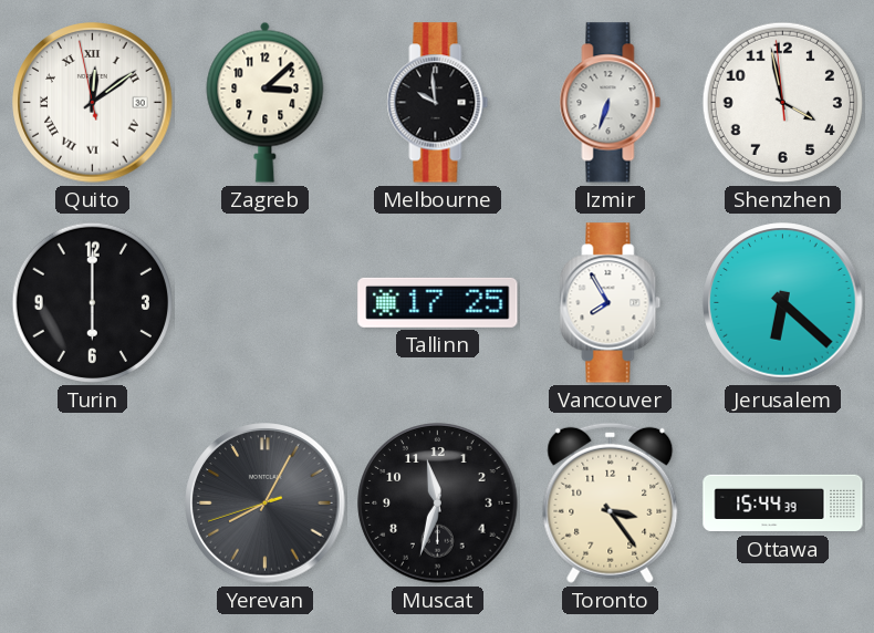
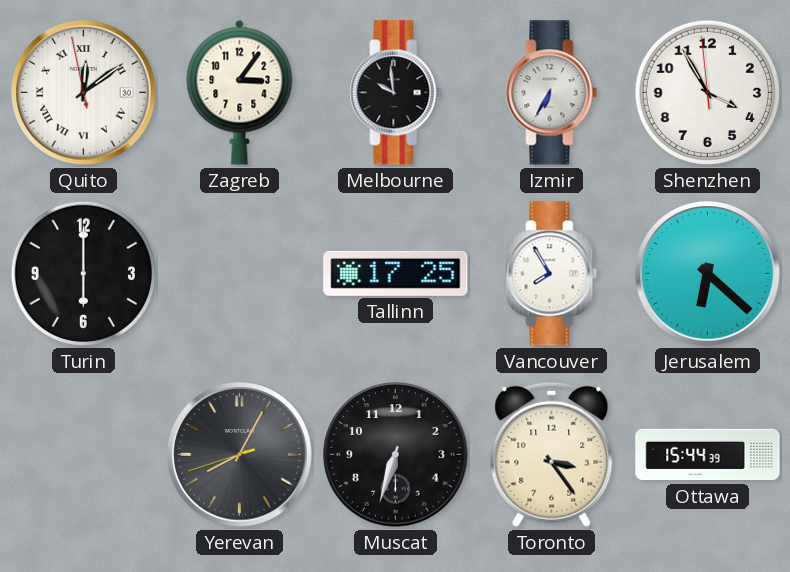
Zagreb: 3:08 -> 3:06 (240, 92)
Izmir: 6:33 -> 6:35 (552, 93)
Shenzhen: 3:57 -> 3:54 (707, 92)
Muscat: 11:33 -> 6:33 (396, 455)
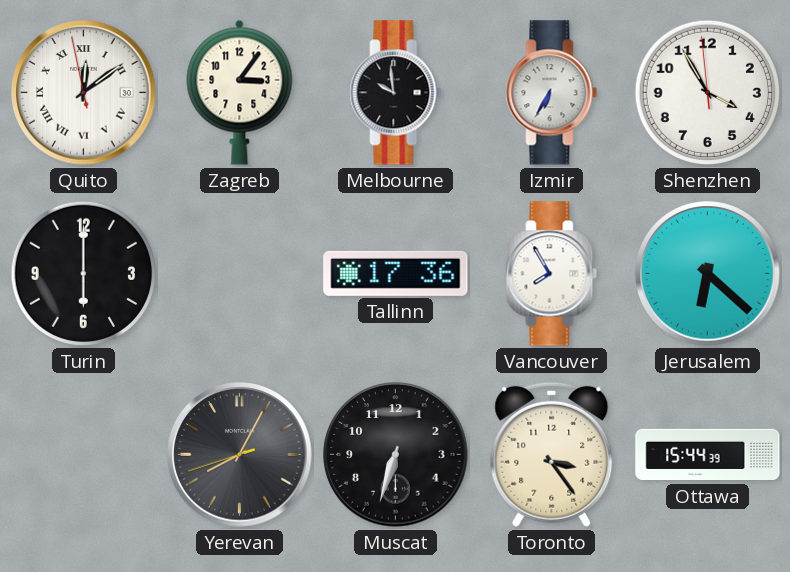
Tallinn: 17:25 -> 17:36 (396, 273)
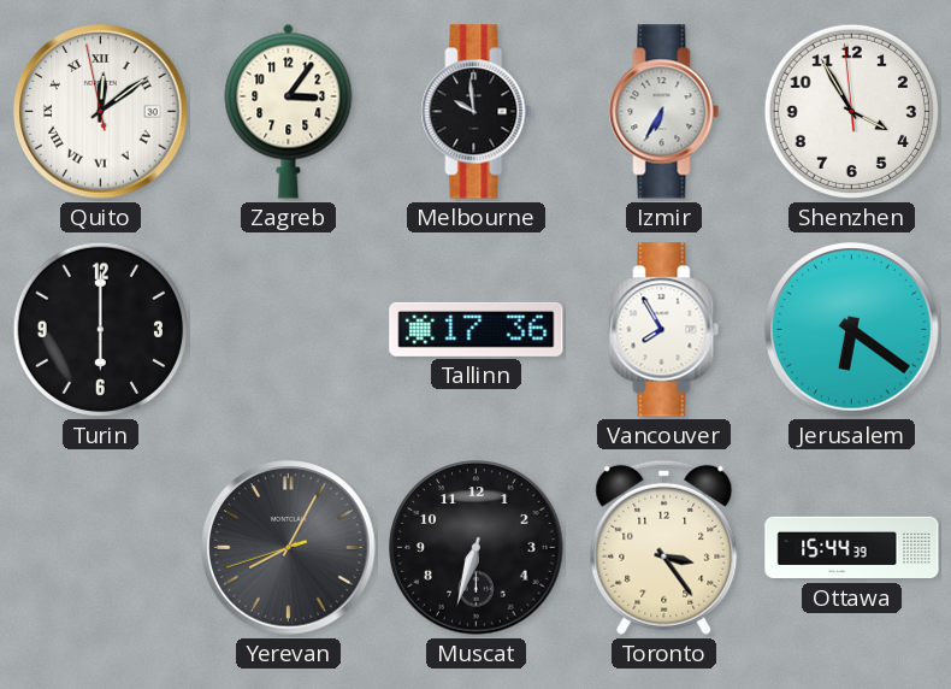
Jerusalem: 6:22 -> 6:21 (852, 330)
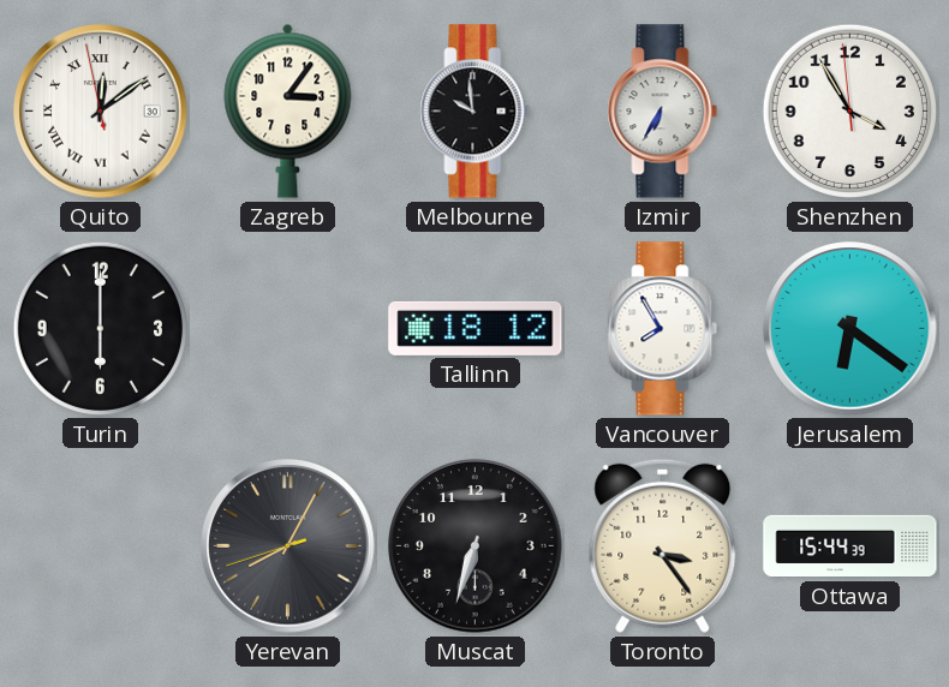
Tallinn: 17:36 -> 18:12 (476, 328)
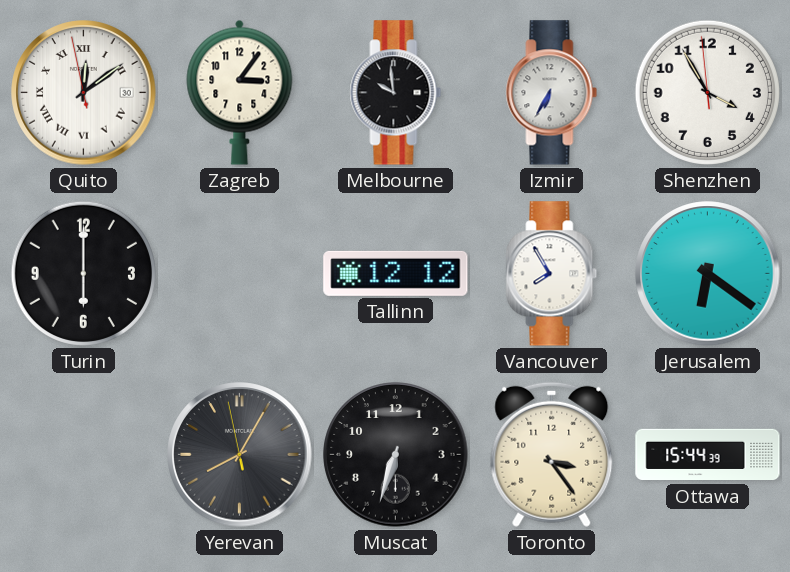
Tallinn: 18:12 -> 12:12 (396, 273)
Yerevan: 8:04:42 -> 8:04:58 (240, 455)
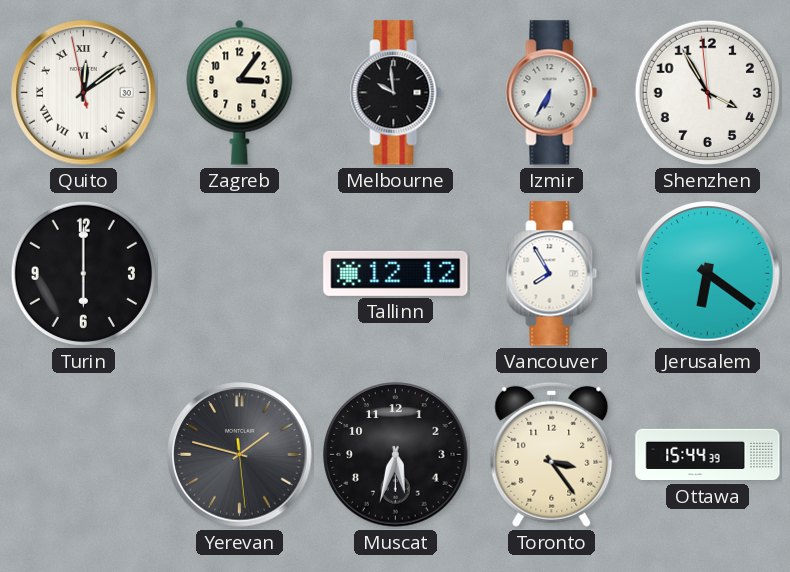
Yerevan: 8:04 -> 1:47 (240, 455)
Muscat: 6:33 -> 5:33 (396, 455)
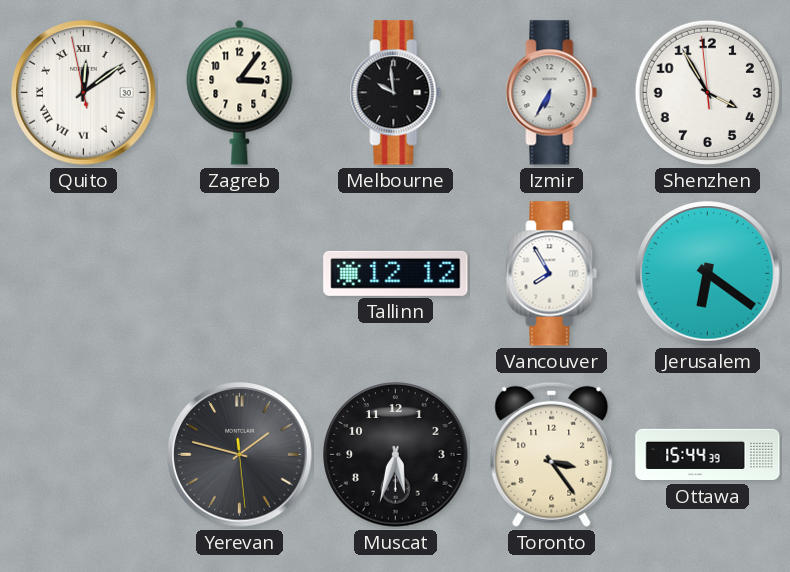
Turin: 6:00 -> none (83, 273)
